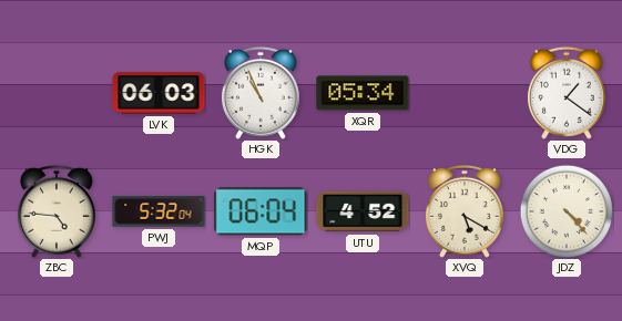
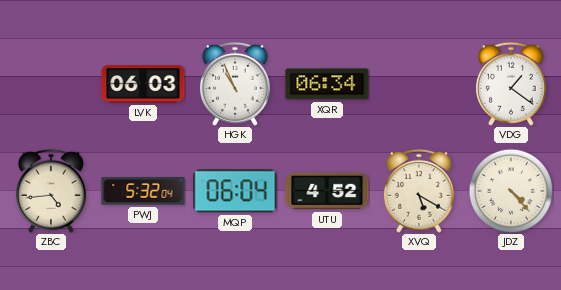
XQR: 05:34 -> 06:34 (327, 84)
ZBC: 4:46 -> 4:44 (51, 191)
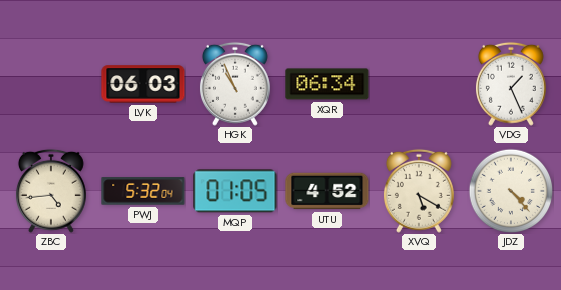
VDG: 1:21 -> 1:26 (511, 84)
MQP: 06:04 -> 01:05 (235, 191)
